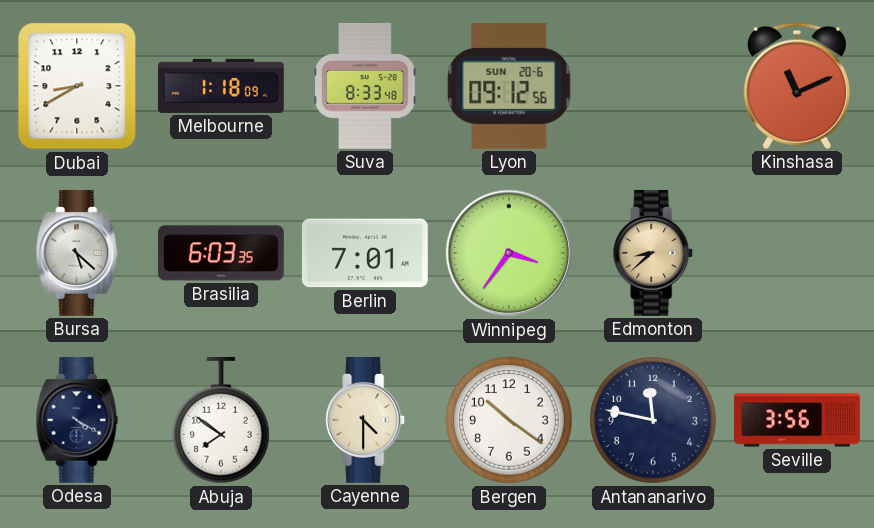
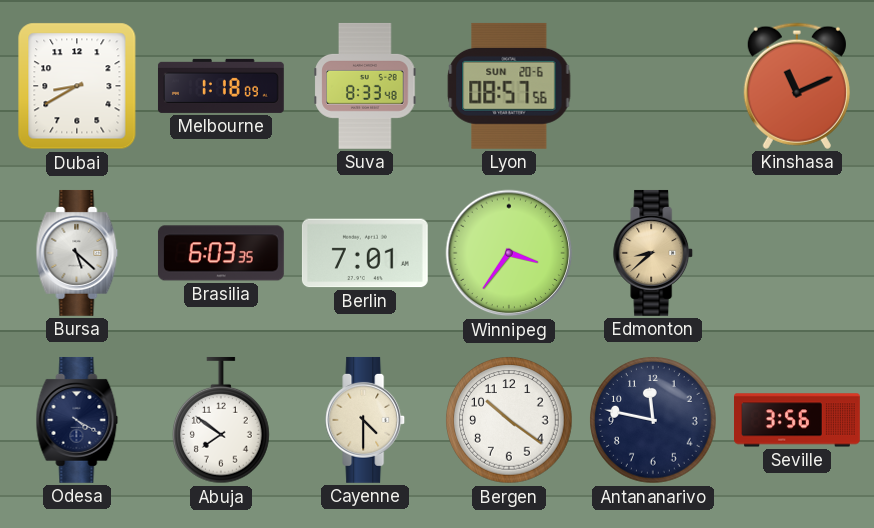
Lyon: 09:12 -> 08:57 (509, 86)
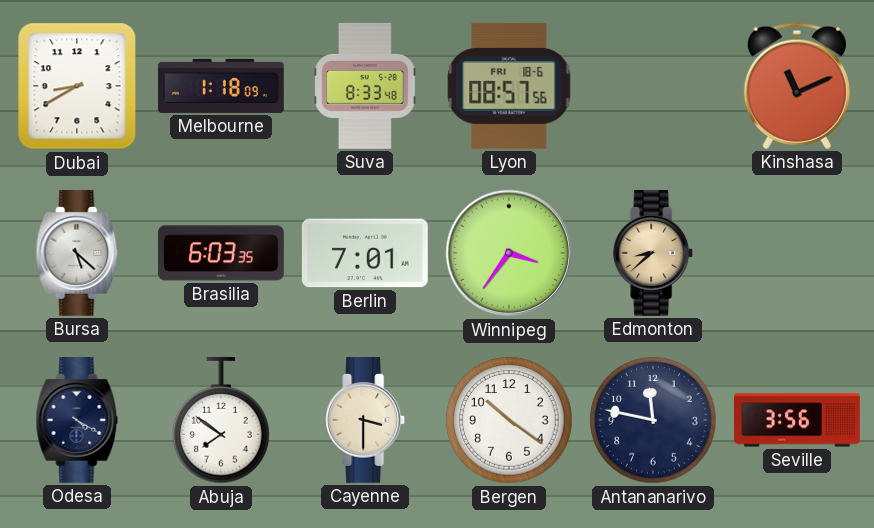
Lyon date: SUN 20-6 -> FRI 18-6 (509, 86)
Cayenne: 4:30 -> 3:30 (366, 420)
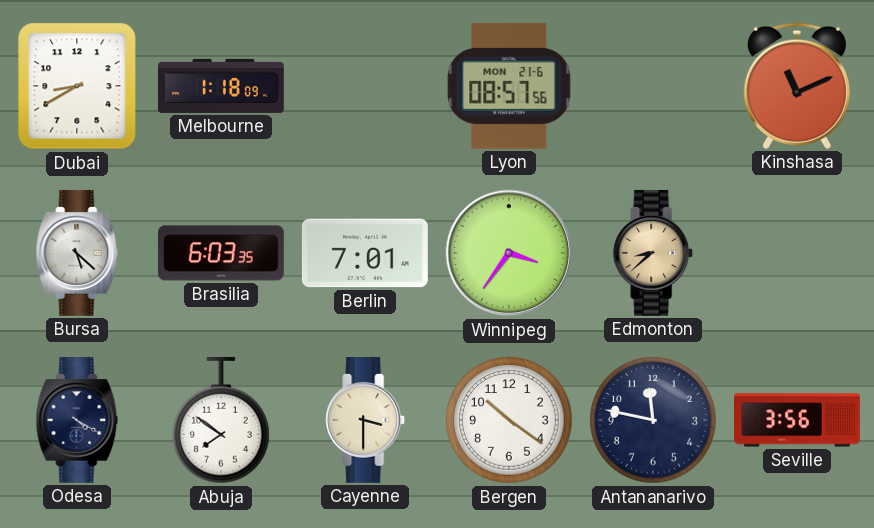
Suva: 8:33 -> none (365, 86)
Lyon date: FRI 18-6 -> MON 21-6 (509, 86)
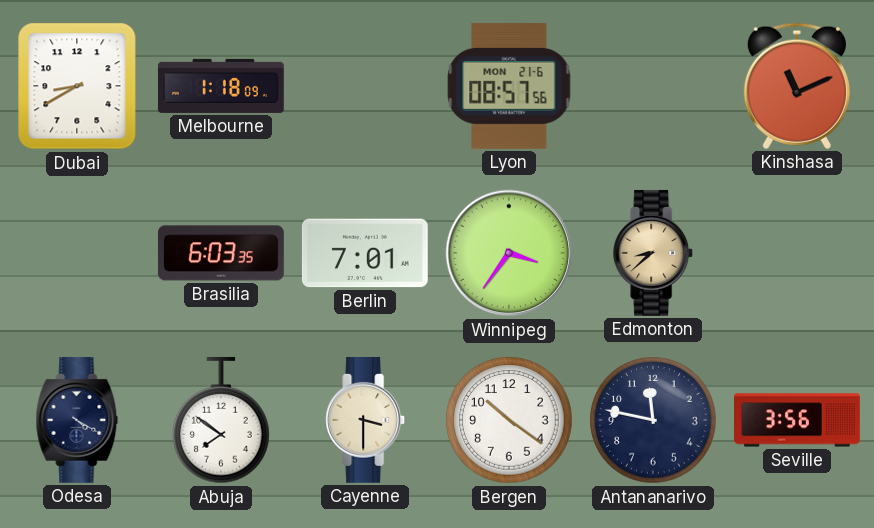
Bursa: 5:22 -> none (77, 253)
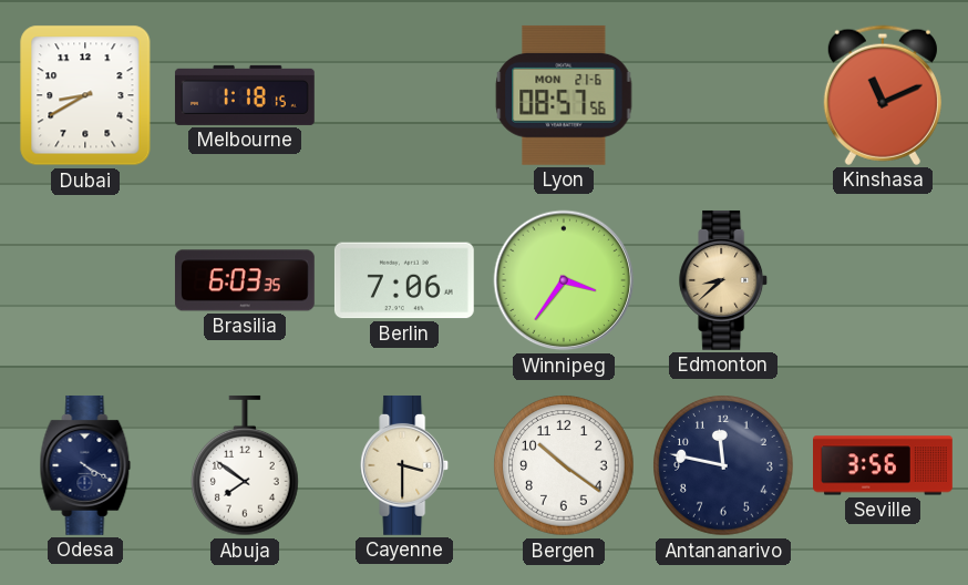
Melbourne: 1:18:09 -> 1:18:15 (245, 95)
Berlin: 7:01 -> 7:06 (404, 280)
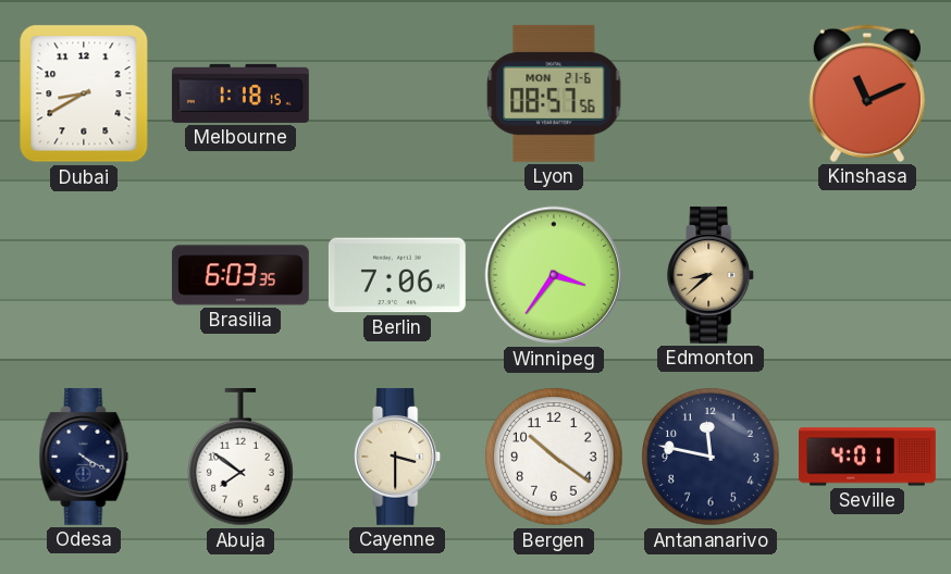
Seville: 3:56 -> 4:01 (868, 457)
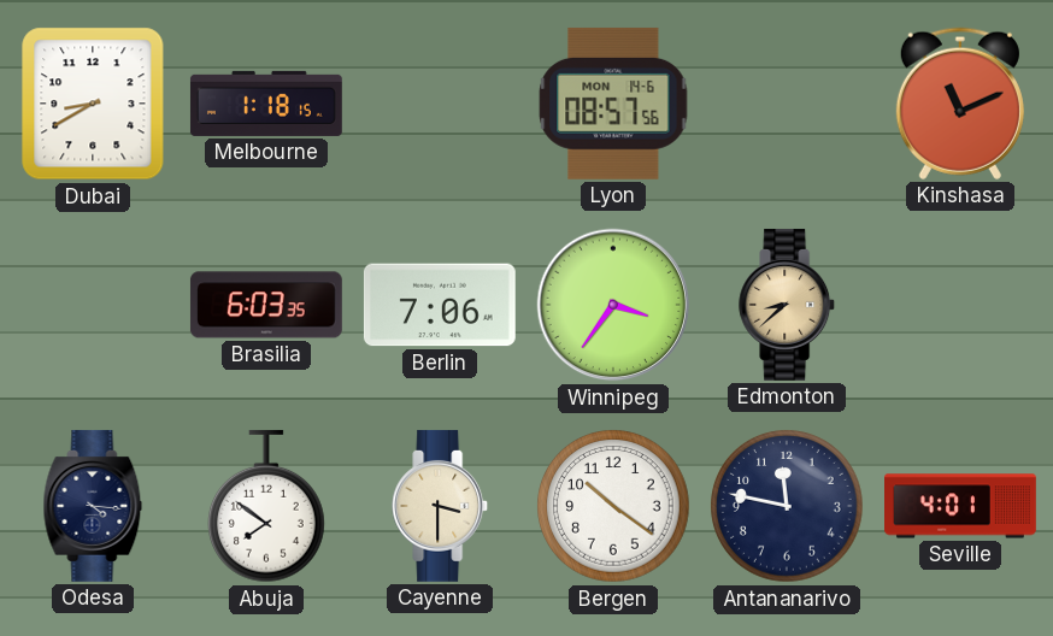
Lyon date: MON 21-6 -> MON 14-6 (613, 104)
Odesa: 4:20 -> 4:16 (93, 506)
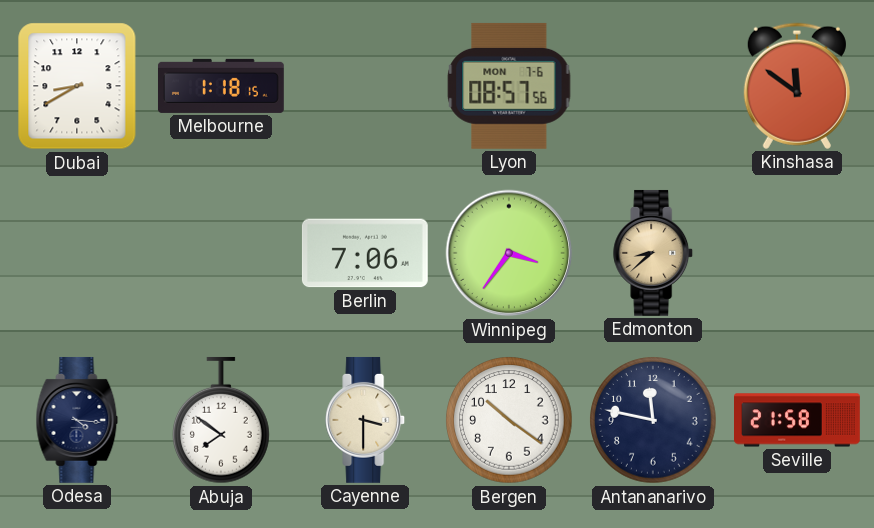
Lyon date: MON 14-6 -> MON 7-6 (509, 86)
Kinshasa: 11:11 -> 11:51 (797, 86)
Brasilia: 6:03 -> none (266, 305)
Seville: 4:01 -> 21:58 (798, 420)
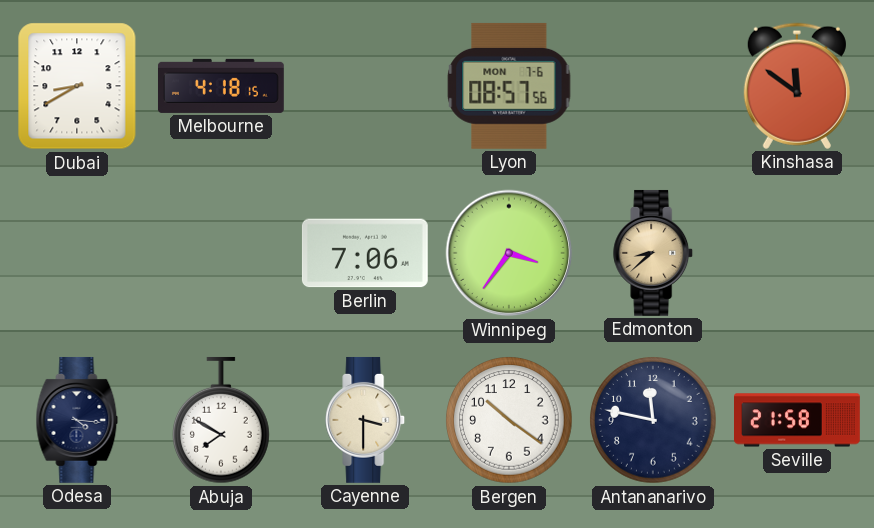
Melbourne: 1:18 -> 4:18 (221, 86)
Abuja: 7:51 -> 7:50 (222, 420)
